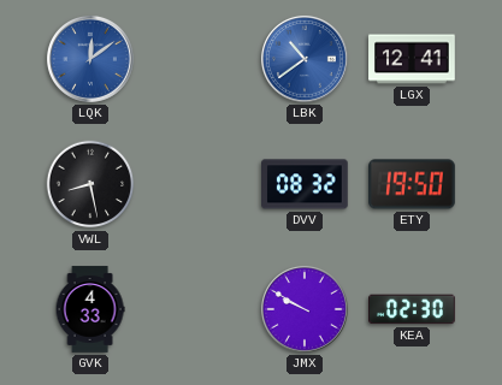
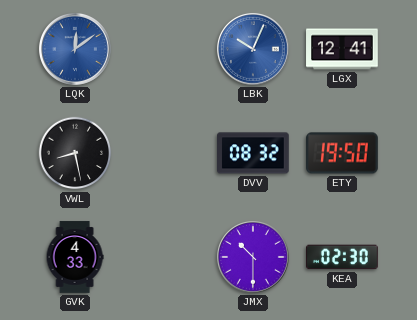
LBK: 10:39 -> 10:04 (253, 49)
JMX: 9:50 -> 10:30 (253, 257)
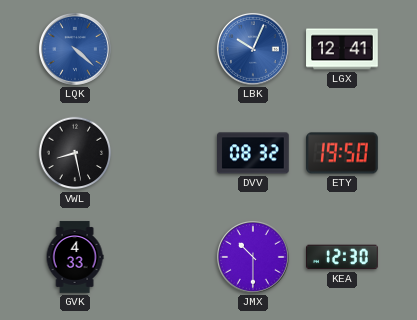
LQK: 12:09 -> 4:22 (75, 49)
KEA: 02:30 -> 12:30 (343, 257)
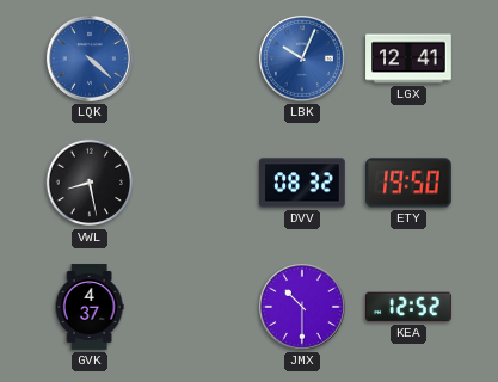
GVK: 4:33 -> 4:37 (90, 307)
KEA: 12:30 -> 12:52 (410, 307)
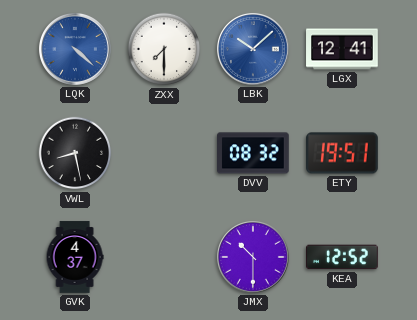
ZXX: none -> 7:30 (164, 49)
LBK: 10:04 -> 10:08 (253, 49)
ETY: 19:50 -> 19:51 (343, 153)
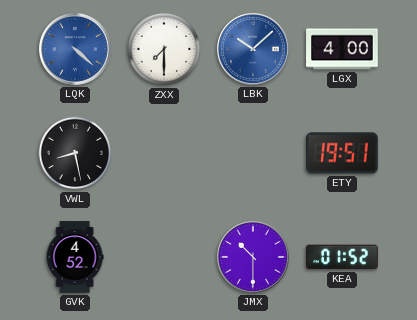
LGX: 12:41 -> 4:00 (342, 49)
DVV: 08:32 -> none (254, 153)
GVK: 4:37 -> 4:52 (75, 257)
KEA: 12:52 -> 01:52 (343, 257)
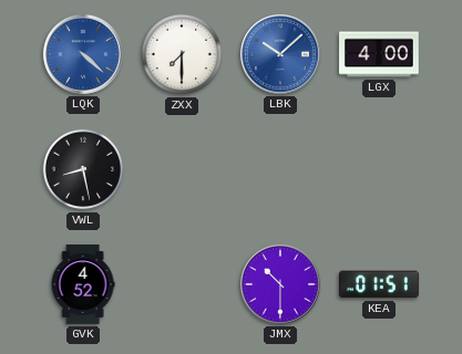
ETY: 19:51 -> none (343, 153)
KEA: 01:52 -> 01:51 (380, 284)
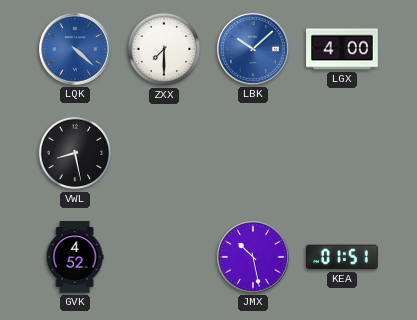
JMX: 10:30 -> 10:28 (253, 257)
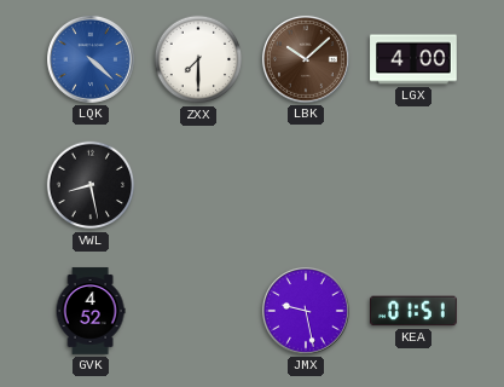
LBK dial: blue -> brown (306, 59)
JMX: 10:28 -> 9:28 (306, 311)
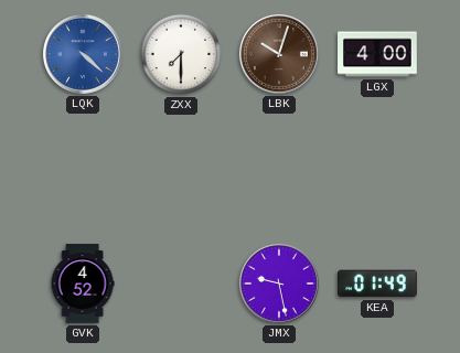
LBK: 10:08 -> 10:03 (279, 54)
VWL: 8:28 -> none (91, 185)
KEA: 01:51 -> 01:49 (378, 284)
